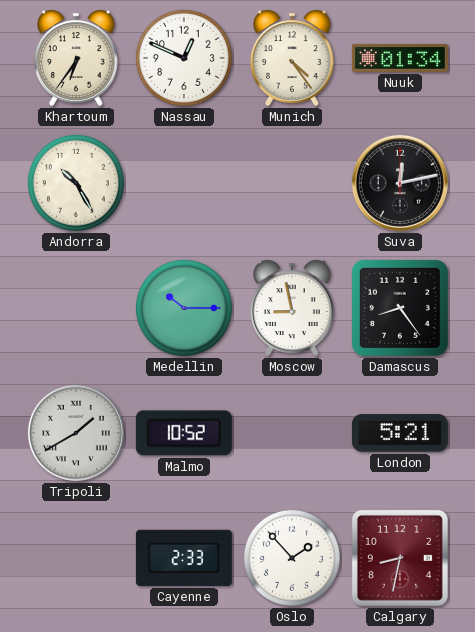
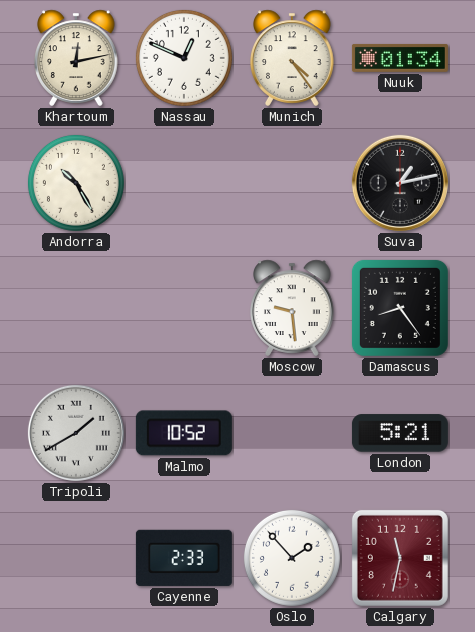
Khartoum: 6:36 -> 12:13 (77, 58)
Suva: 12:13 -> 1:13 (400, 183)
Medellin: 10:15 -> none (184, 308)
Moscow: 8:58 -> 9:29 (293, 308)
Calgary: 8:32 -> 11:32 (400, 558)
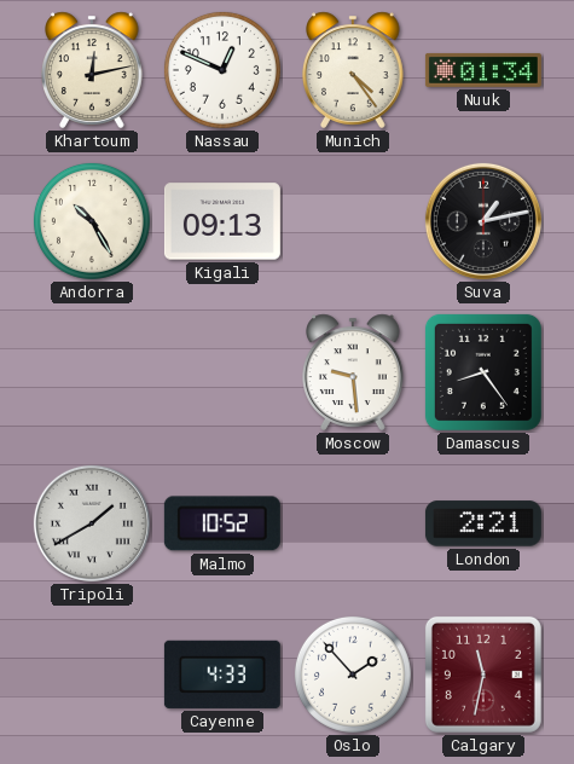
Kigali: none -> 09:13 (222, 221)
London: 5:21 -> 2:21 (483, 523)
Cayenne: 2:33 -> 4:33 (222, 675)
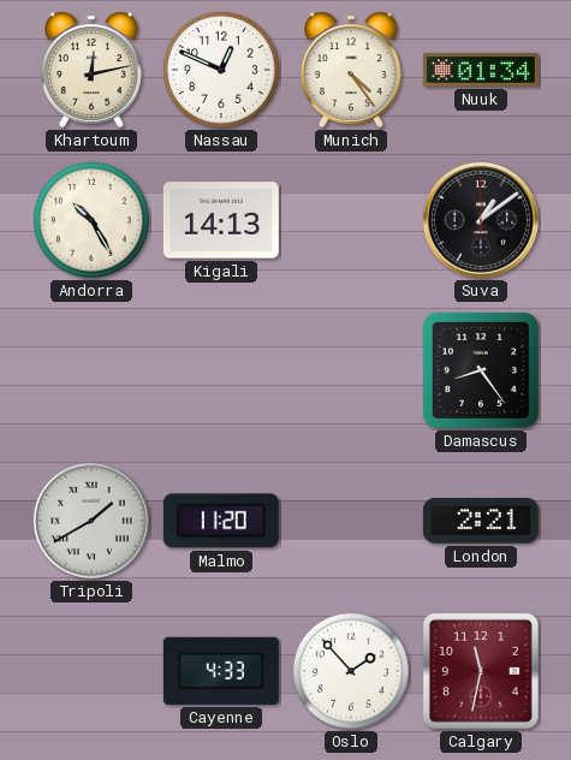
Kigali: 09:13 -> 14:13 (221, 220)
Suva: 1:13 -> 1:09 (481, 220)
Moscow: 9:29 -> none (354, 372)
Malmo: 10:52 -> 11:20 (221, 521)
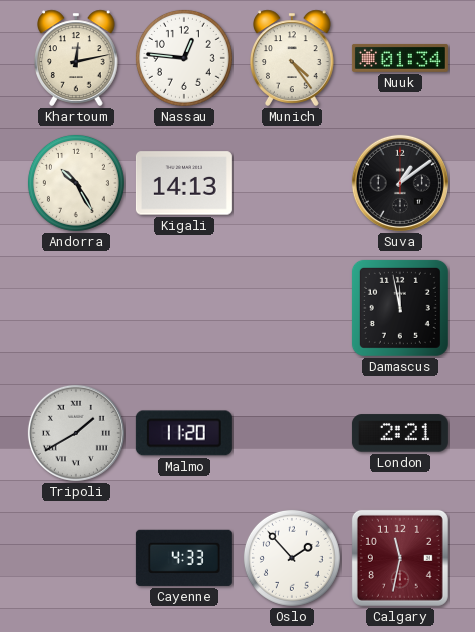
Nassau: 12:49 -> 12:46 (184, 58)
Damascus: 8:24 -> 11:58 (400, 308)
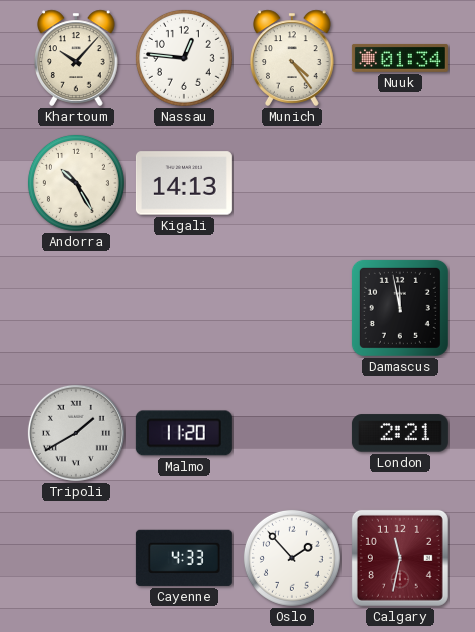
Khartoum: 12:13 -> 10:07 (77, 58)
Suva: 1:09 -> none (400, 183)
